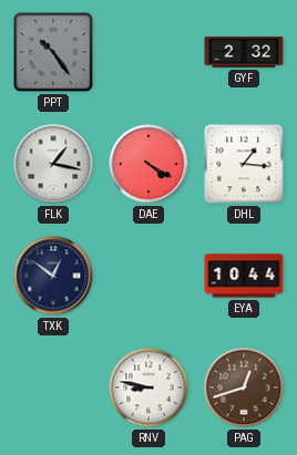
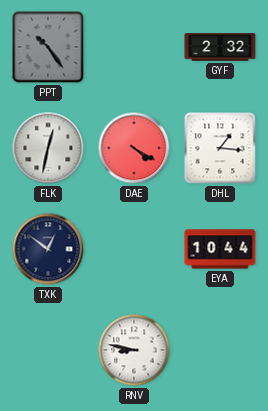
FLK: 1:17 -> 12:32 (48, 148)
PAG: 12:42 -> none (244, 387)
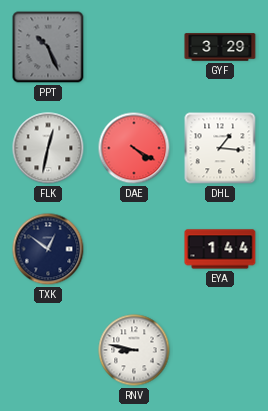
PPT: 10:24 -> 10:26 (48, 47)
GYF: 2:32 -> 3:29 (220, 47)
EYA: 10:44 -> 1:44 (220, 249)
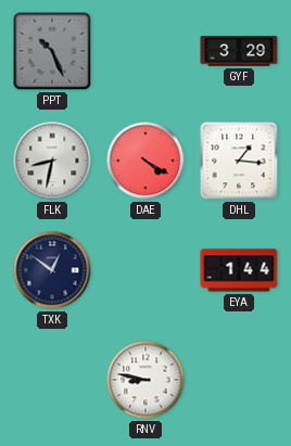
FLK: 12:32 -> 8:32 (52, 161)
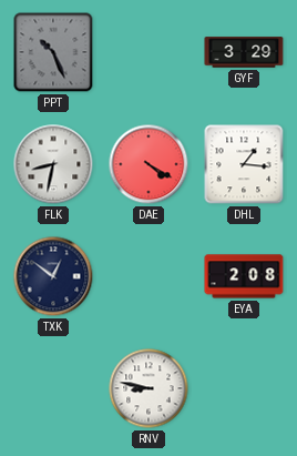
EYA: 1:44 -> 2:08 (244, 276)
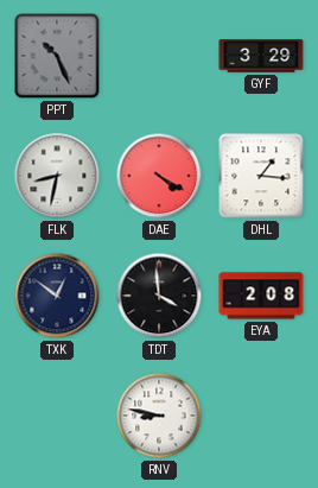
TDT: none -> 3:59 (159, 296)
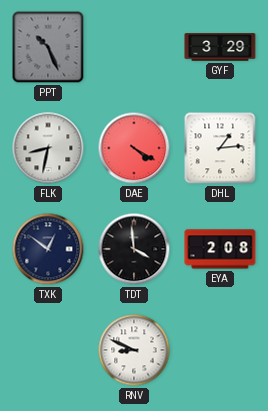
DHL: 1:16 -> 1:14 (220, 148)
RNV: 8:47 -> 8:49 (134, 350)
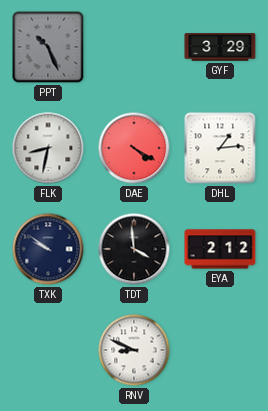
TXK: 12:51 -> 9:51 (48, 249)
EYA: 2:08 -> 2:12 (220, 249)
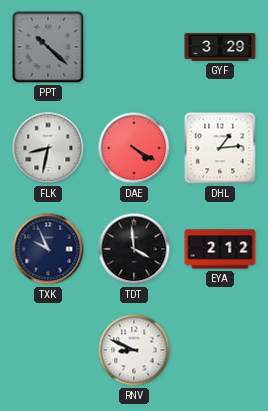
PPT: 10:26 -> 10:22 (48, 47)
TXK: 9:51 -> 9:56 (48, 249)
